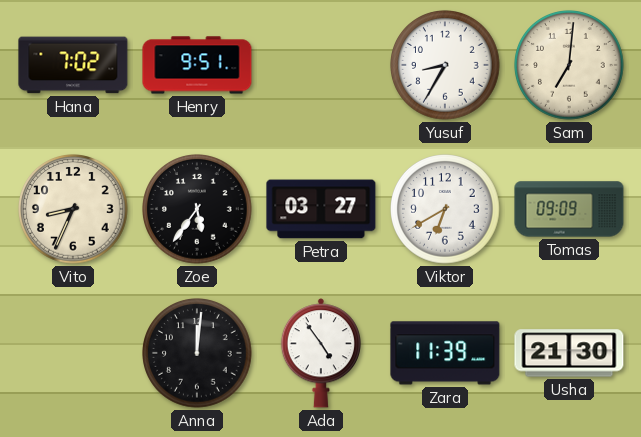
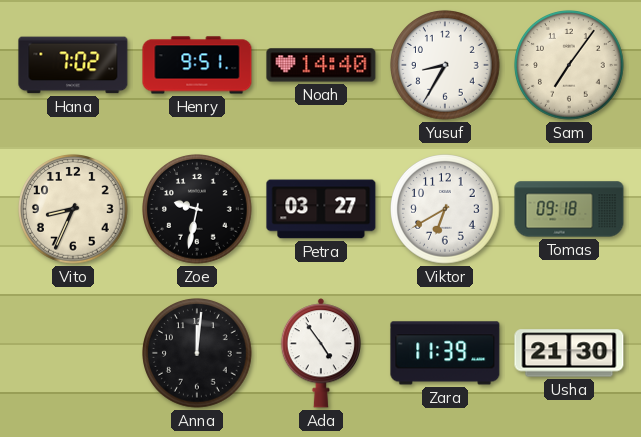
Noah: none -> 14:40 (321, 65)
Sam: 7:01 -> 7:06 (569, 65)
Zoe: 5:36 -> 9:32 (197, 209)
Tomas: 09:09 -> 09:18 (569, 209)
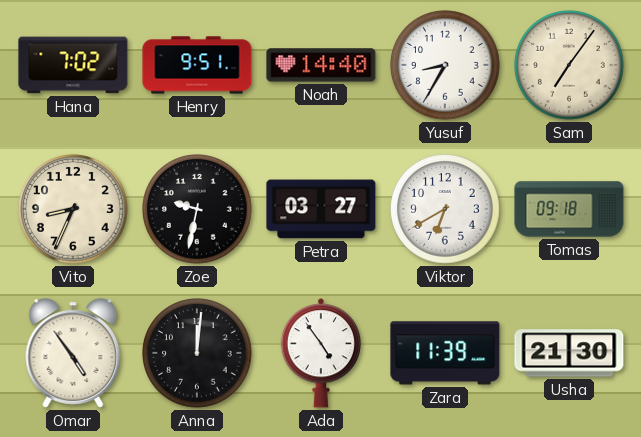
Omar: none -> 4:54 (73, 353)
